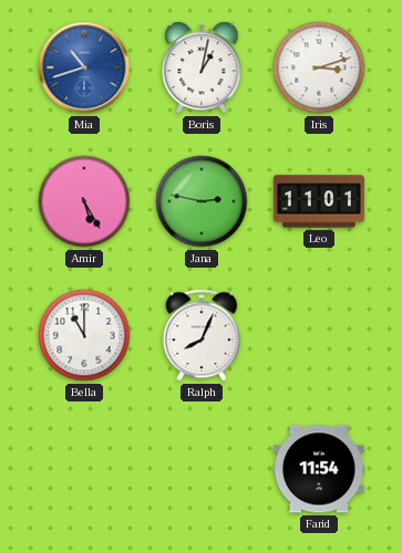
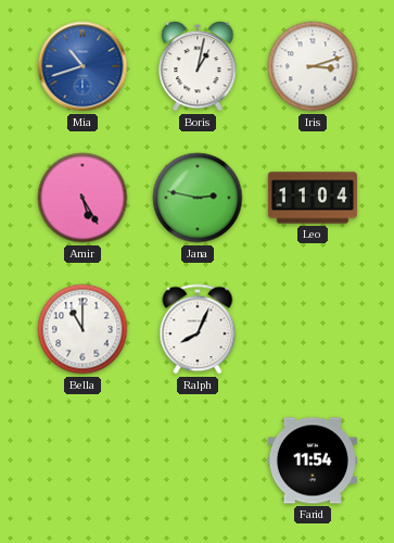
Leo: 11:01 -> 11:04 (313, 198)
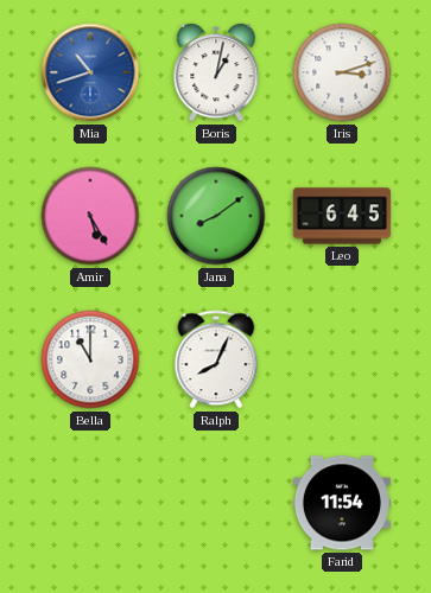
Jana: 2:47 -> 8:09 (216, 216)
Leo: 11:04 -> 6:45 (342, 216)
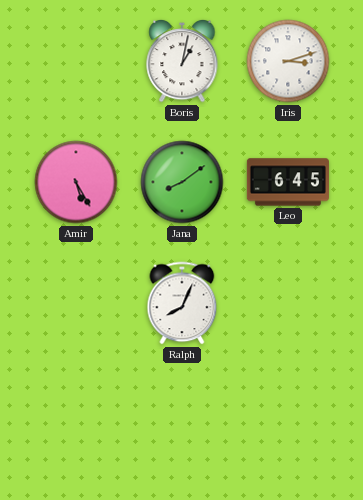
Mia: 10:42 -> none (90, 72)
Bella: 11:00 -> none (90, 359)
Farid: 11:54 -> none (342, 503)
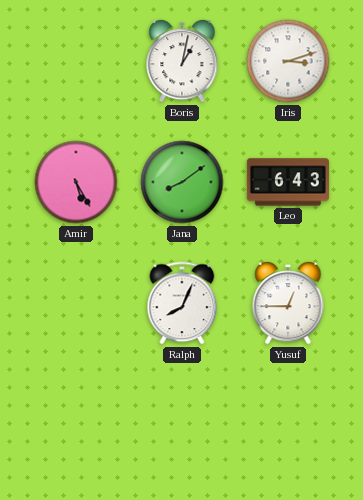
Leo: 6:45 -> 6:43 (288, 182)
Yusuf: none -> 12:45 (288, 303)
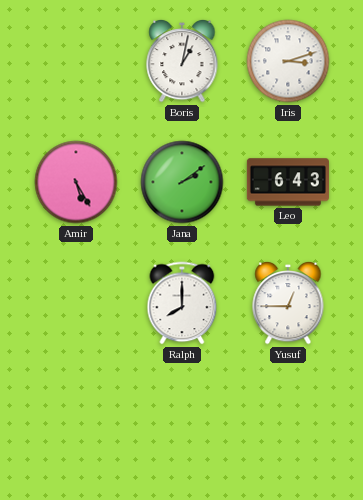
Jana: 8:09 -> 2:09 (182, 182)
Ralph: 8:04 -> 8:00 (182, 303)
